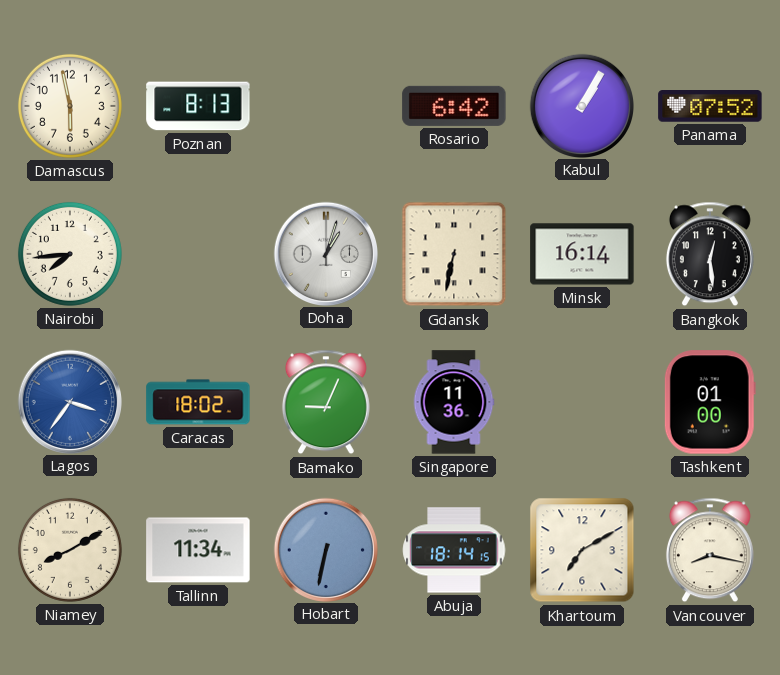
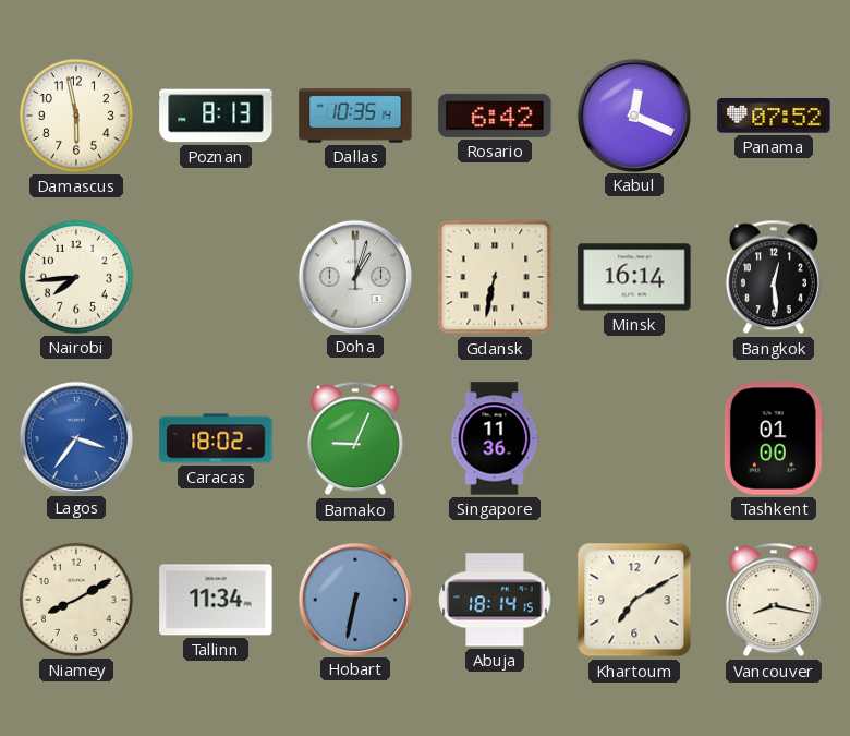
Dallas: none -> 10:35 (355, 116)
Kabul: 1:05 -> 12:19 (633, 114)
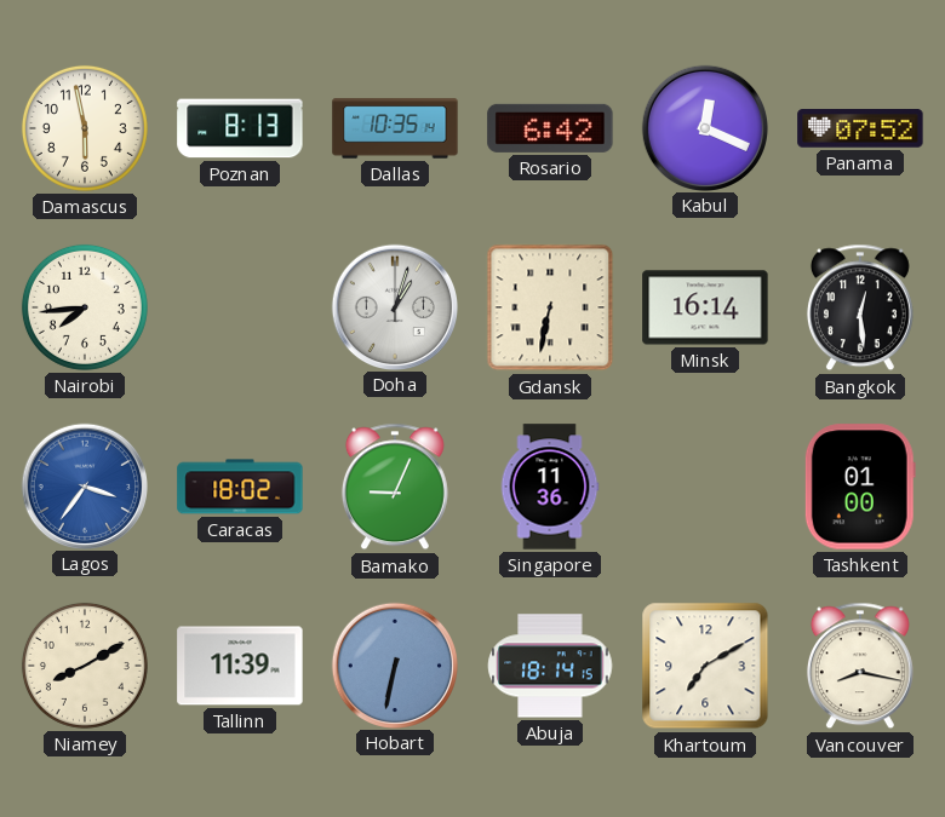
Tallinn: 11:34 -> 11:39 (240, 666)
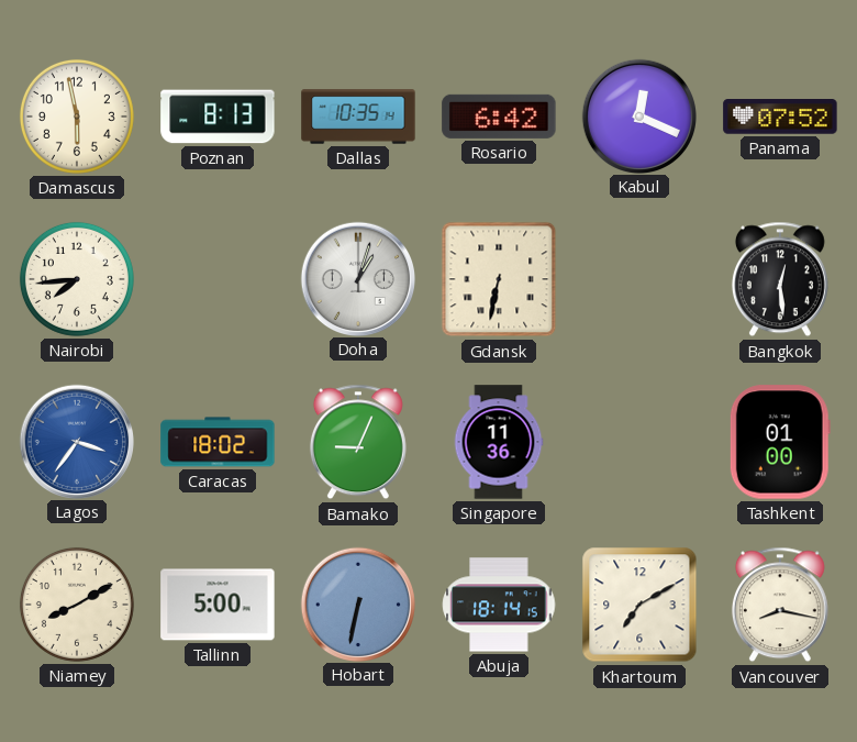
Minsk: 16:14 -> none (705, 307)
Tallinn: 11:39 -> 5:00 (218, 605)
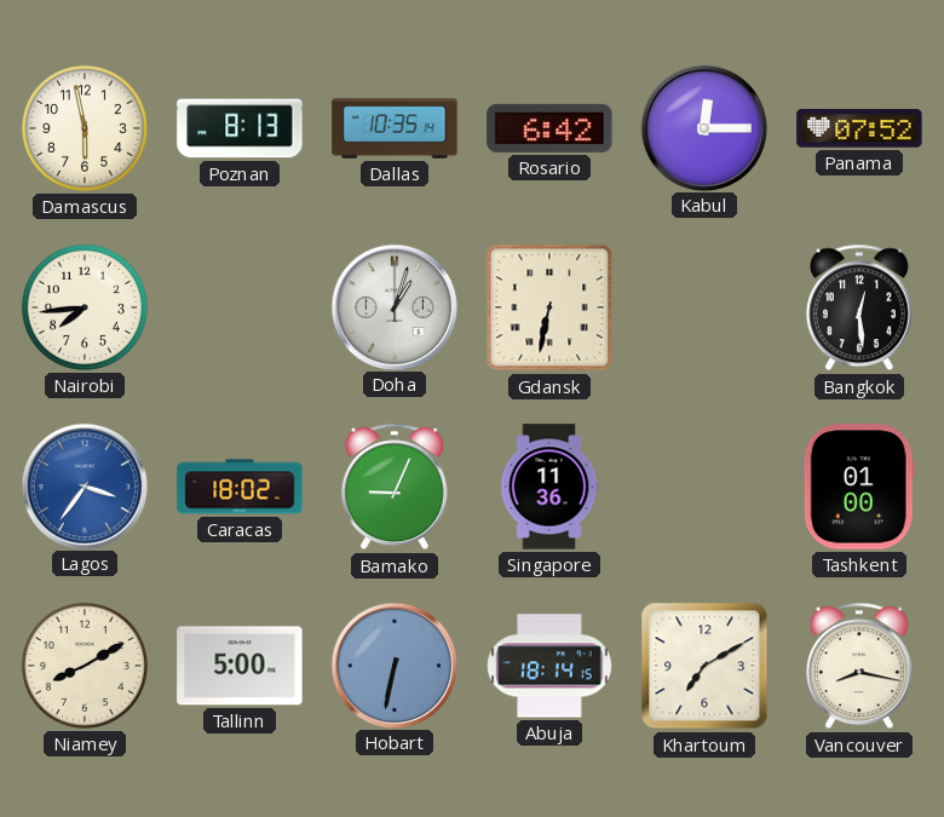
Kabul: 12:19 -> 12:15 (703, 127)
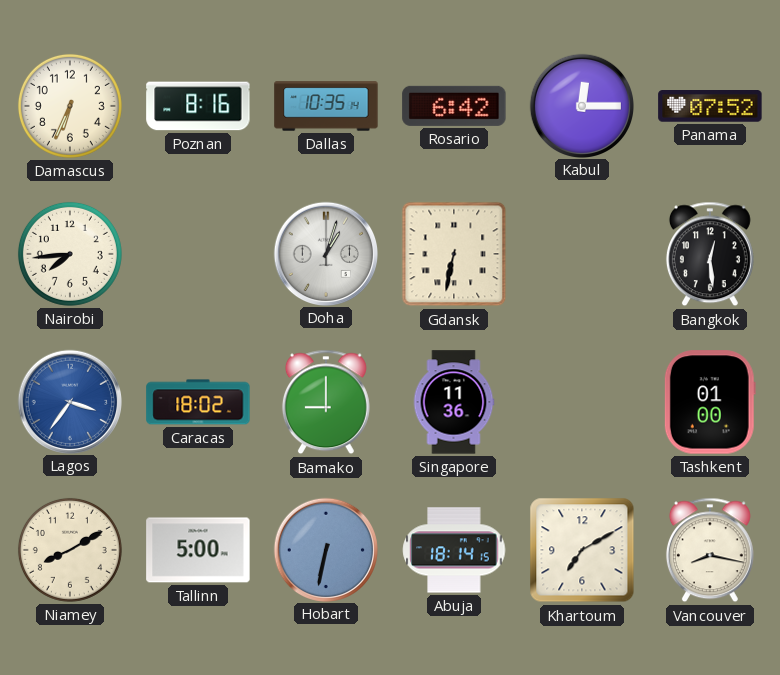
Damascus: 5:58 -> 6:34 (70, 106)
Poznan: 8:13 -> 8:16 (198, 106)
Bamako: 9:04 -> 9:00 (326, 402)
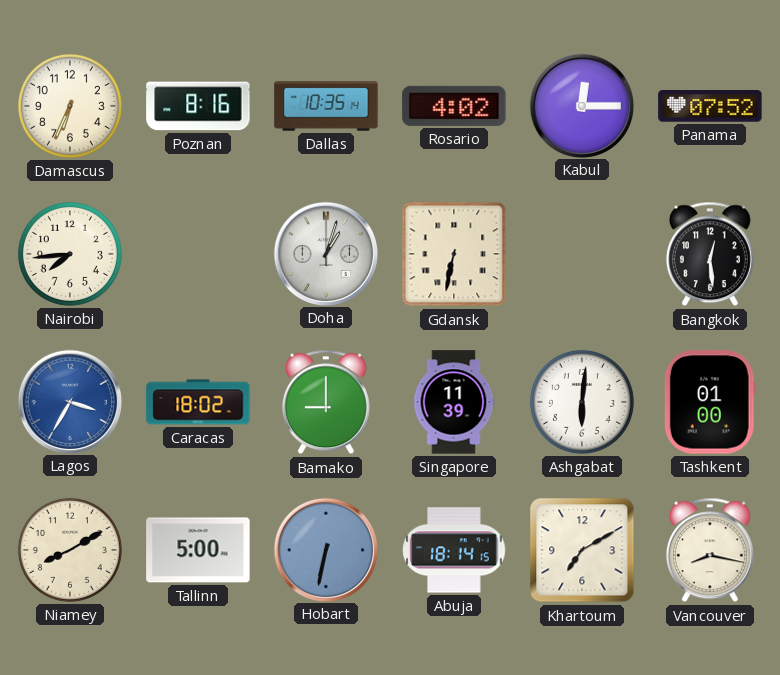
Rosario: 6:42 -> 4:02 (454, 106)
Lagos: 3:36 -> 3:35 (69, 401)
Singapore: 11:36 -> 11:39 (454, 402)
Ashgabat: none -> 6:01 (582, 402)
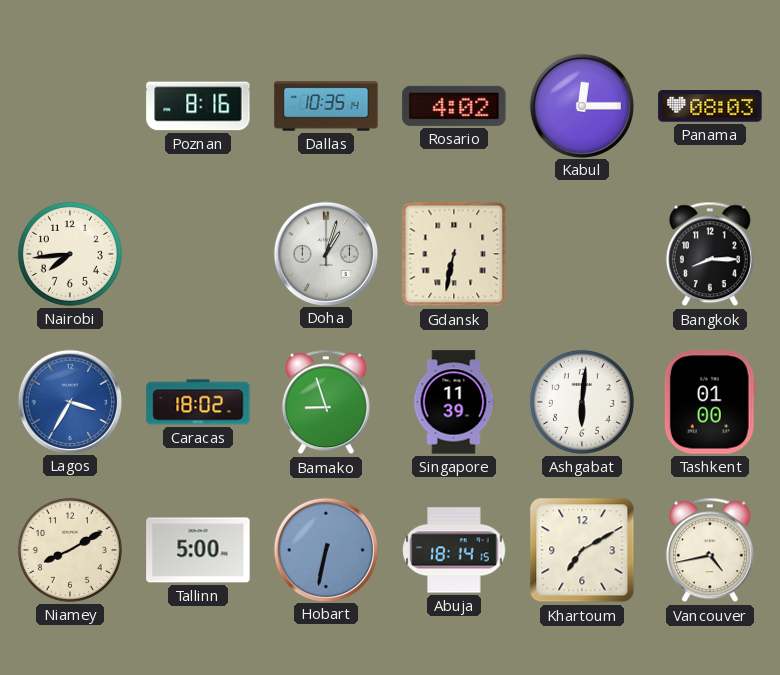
Damascus: 6:34 -> none (70, 106)
Panama: 07:52 -> 08:03 (710, 106)
Bangkok: 12:29 -> 8:15 (710, 254)
Bamako: 9:00 -> 8:57 (326, 402)
Vancouver: 8:17 -> 4:43 (710, 550)
